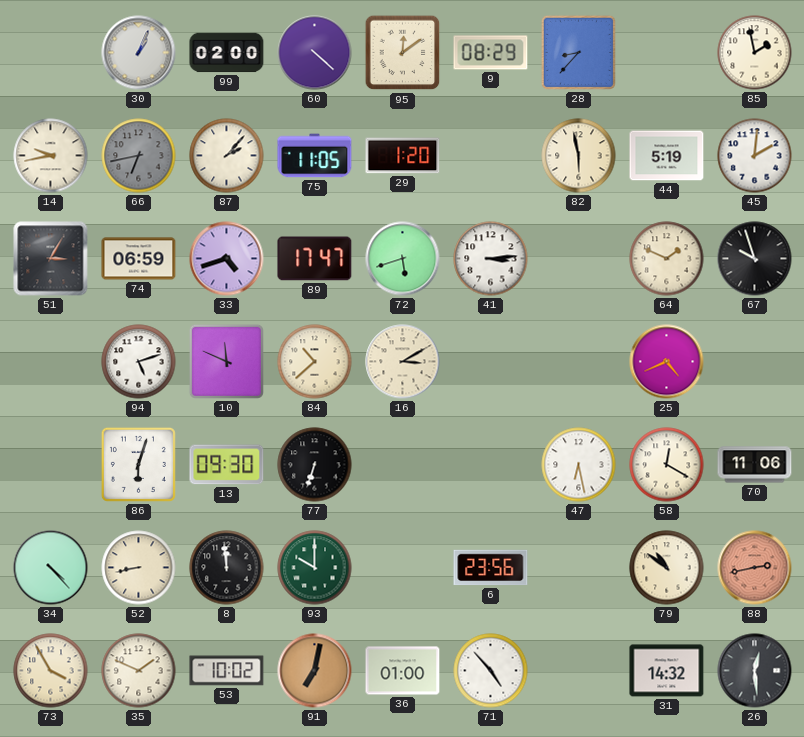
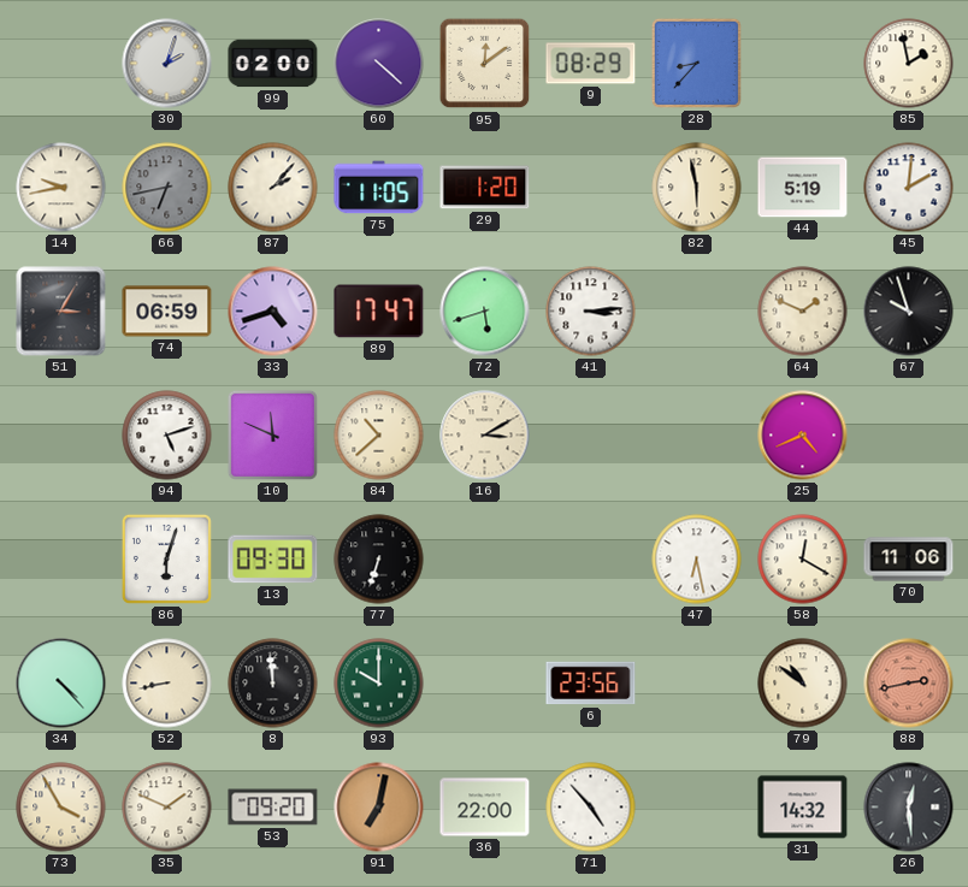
30: 1:04 -> 2:03 (167, 64)
53: 10:02 -> 09:20 (273, 808)
36: 01:00 -> 22:00 (485, 808)
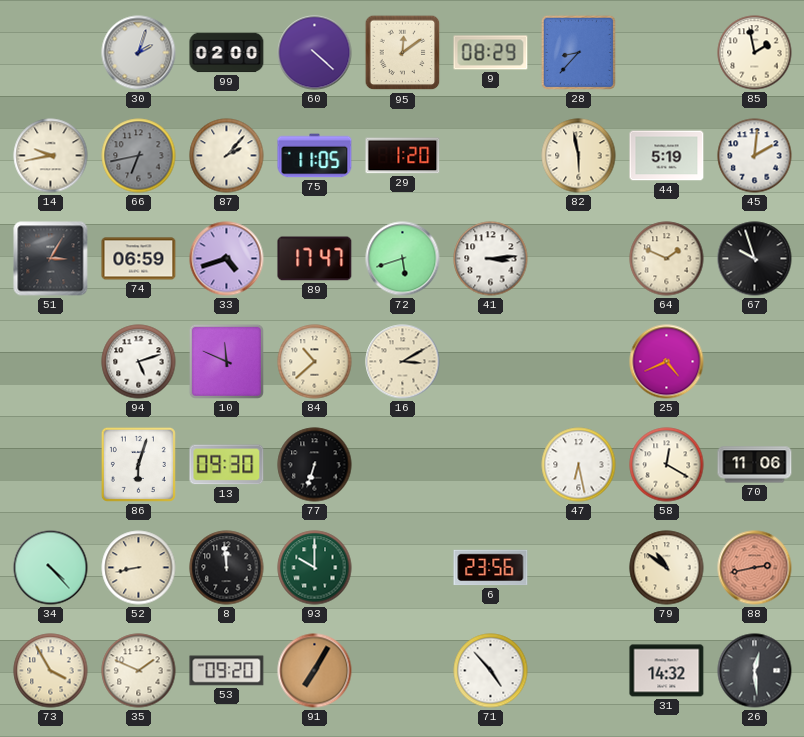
91: 7:02 -> 7:05 (315, 671)
36: 22:00 -> none (485, 808)
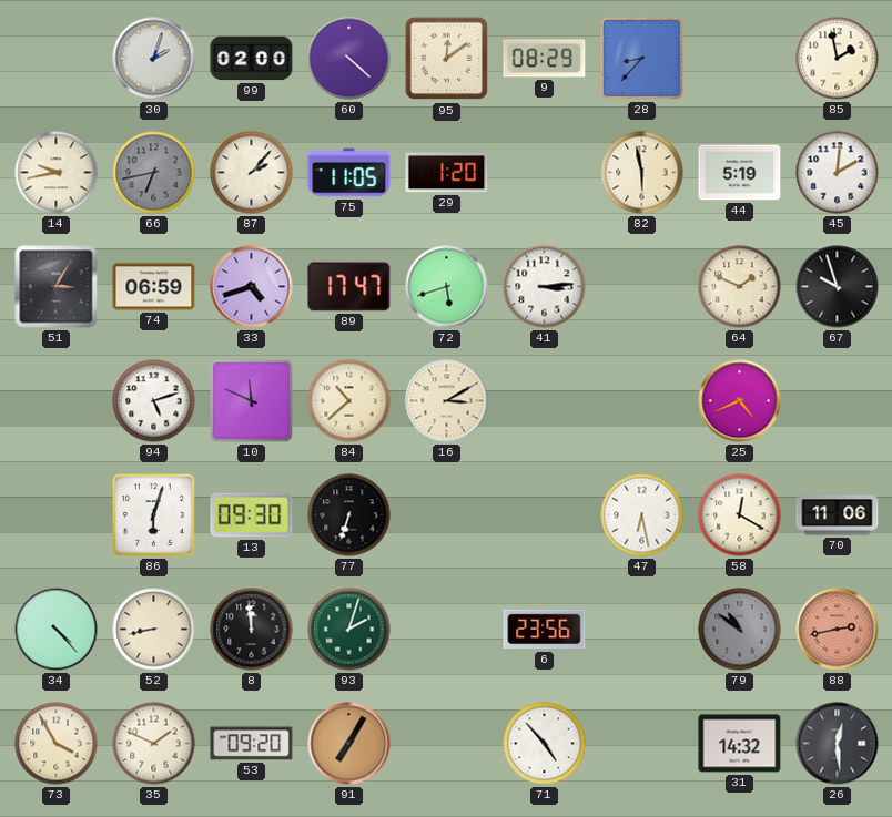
93: 10:00 -> 2:03 (349, 630)
79 dial: cream -> grey (740, 630)
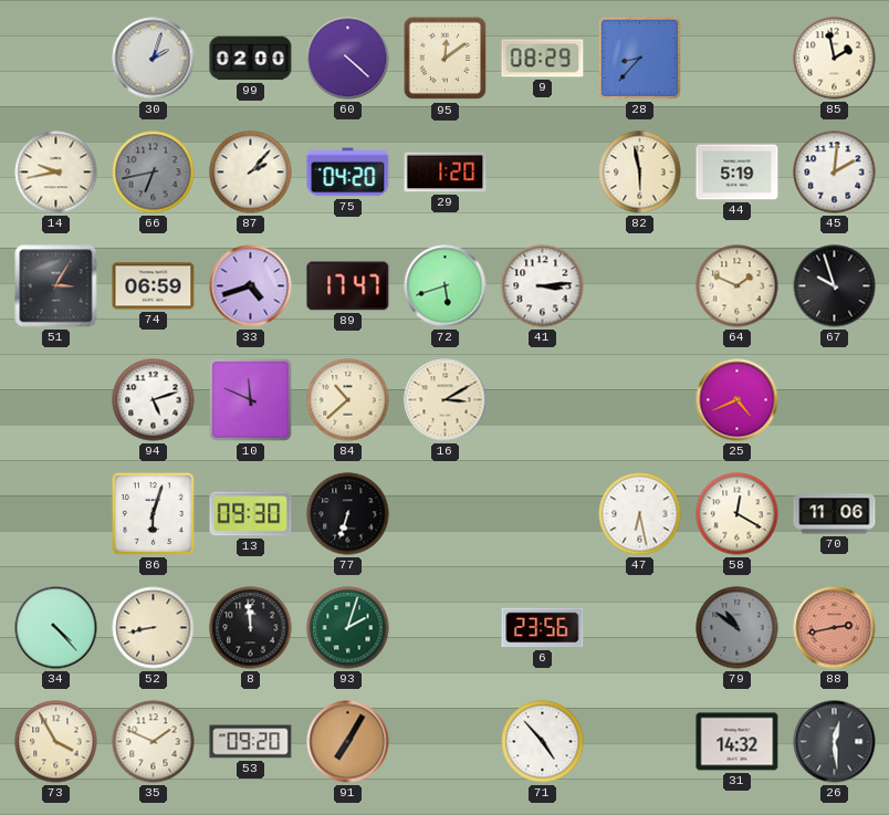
75: 11:05 -> 04:20 (348, 173)
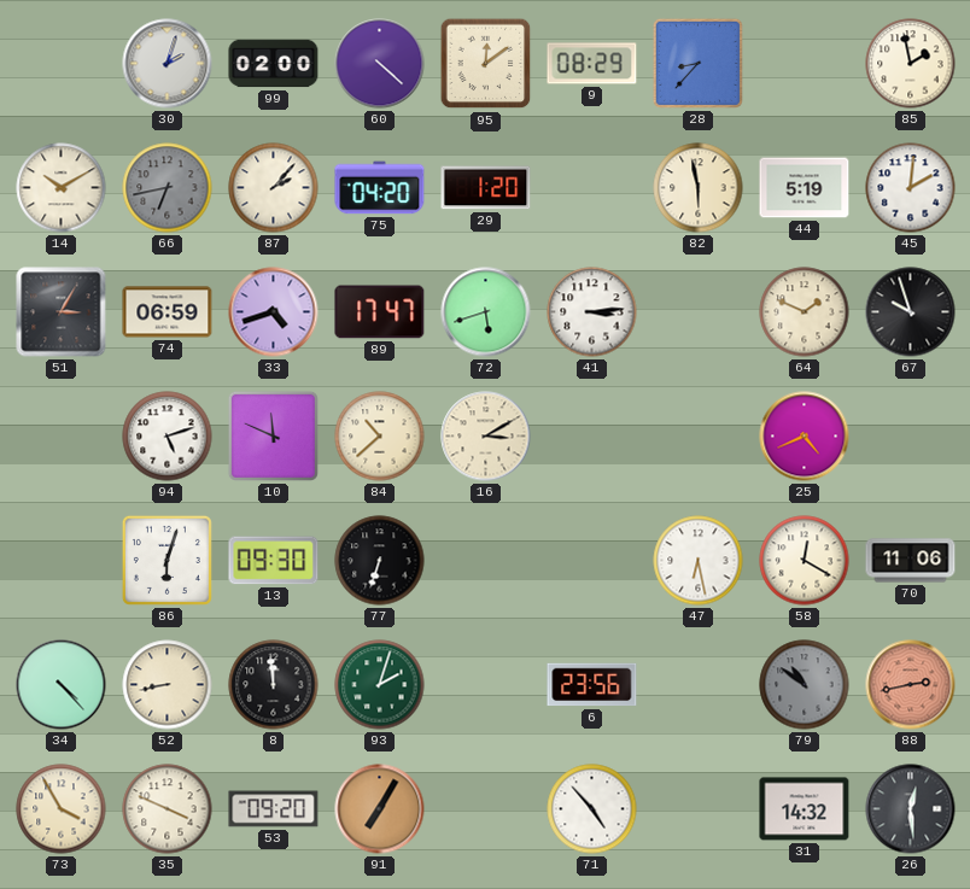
14: 9:43 -> 10:10 (62, 188)
35: 1:49 -> 3:49 (168, 809)
